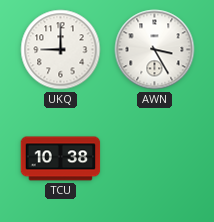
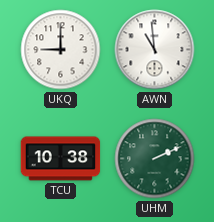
AWN: 3:25 -> 10:59 (155, 50)
UHM: none -> 2:11 (155, 159)
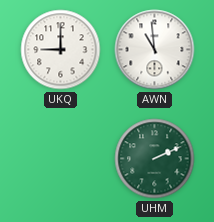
TCU: 10:38 -> none (61, 159)
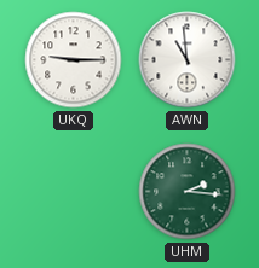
UKQ: 9:00 -> 9:15 (74, 60)
UHM: 2:11 -> 2:16 (188, 192)
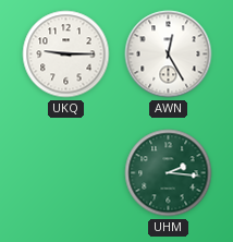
AWN: 10:59 -> 12:25 (169, 55)
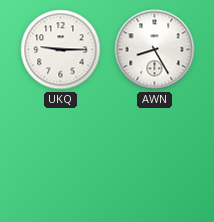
AWN: 12:25 -> 8:25 (155, 50)
UHM: 2:16 -> none (169, 173)
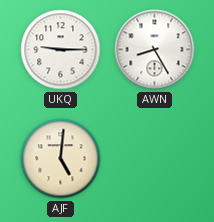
AJF: none -> 5:01 (61, 159)
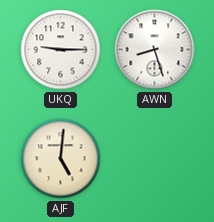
AWN: 8:25 -> 8:27 (155, 50)
